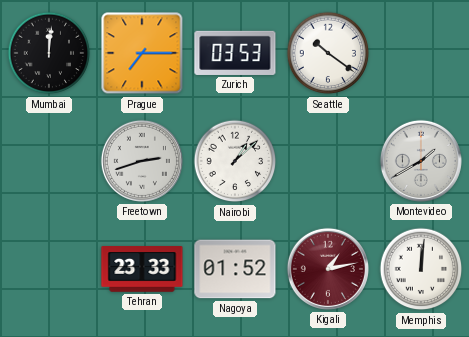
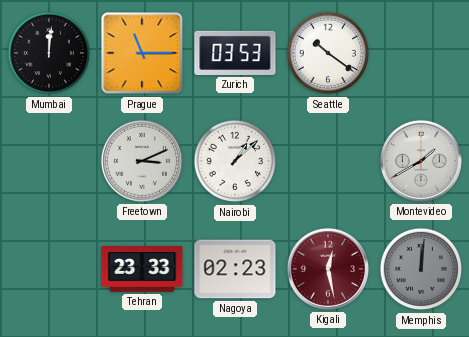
Prague: 7:15 -> 11:15 (142, 53)
Freetown: 2:42 -> 3:11 (142, 161)
Nagoya: 01:52 -> 02:23 (235, 269)
Kigali: 1:13 -> 12:28 (328, 269)
Memphis dial: white -> grey (421, 269)
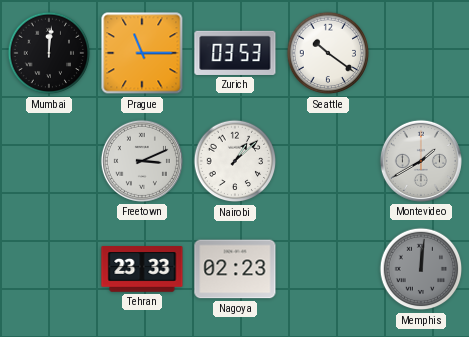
Kigali: 12:28 -> none (328, 269)
